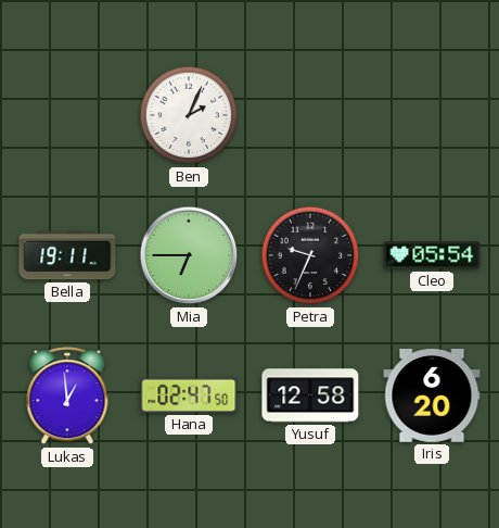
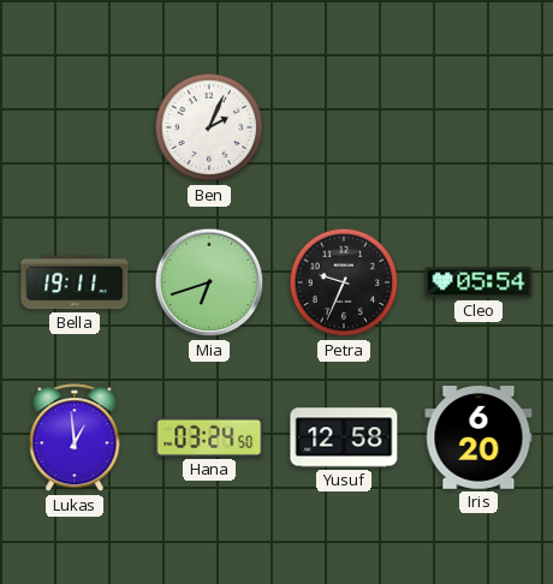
Mia: 6:45 -> 6:42 (209, 282)
Hana: 02:47 -> 03:24 (209, 437)
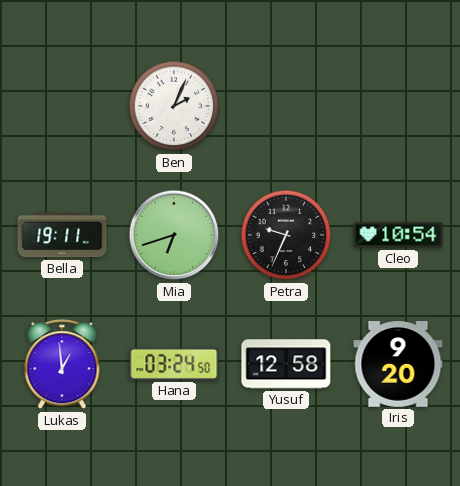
Cleo: 05:54 -> 10:54 (398, 235)
Iris: 6:20 -> 9:20 (398, 365)
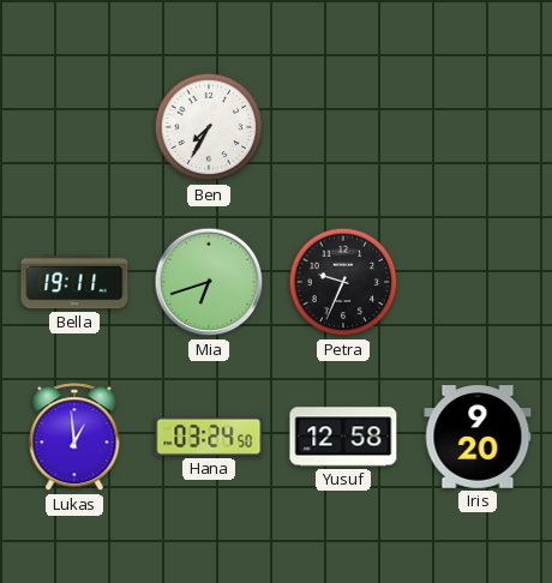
Ben: 2:04 -> 7:35 (209, 127)
Cleo: 10:54 -> none (398, 235)
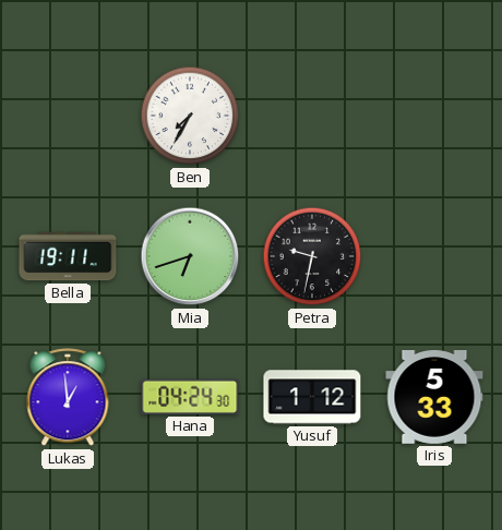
Petra: 9:34 -> 9:32 (312, 256)
Hana: 03:24 -> 04:24 (190, 397)
Yusuf: 12:58 -> 1:12 (312, 397)
Iris: 9:20 -> 5:33 (434, 398)
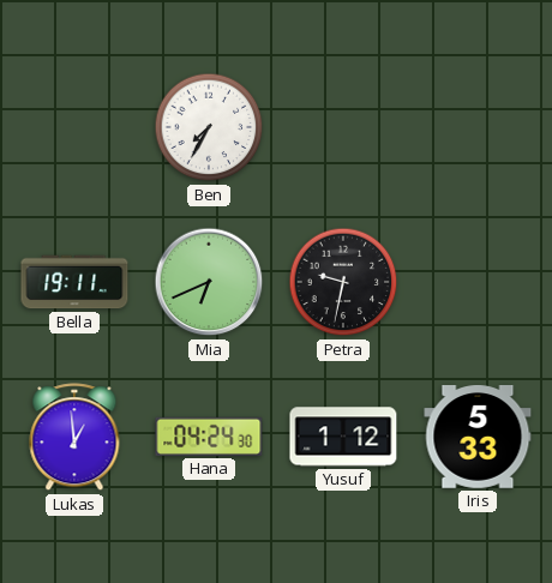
Mia: 6:42 -> 6:41 (209, 282)
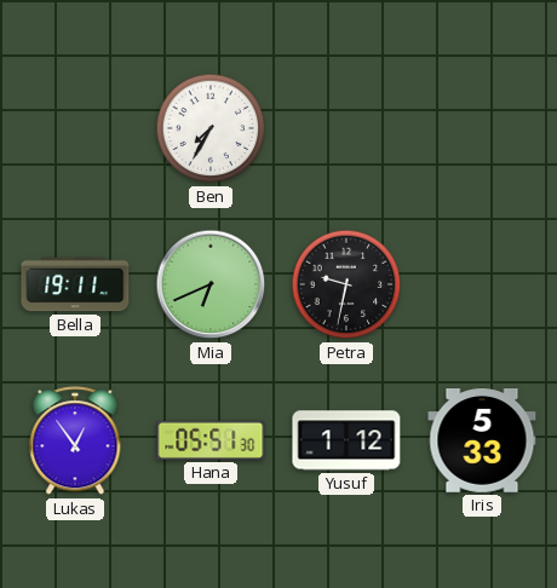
Lukas: 12:59 -> 12:54 (75, 442)
Hana: 04:24 -> 05:51 (211, 440)
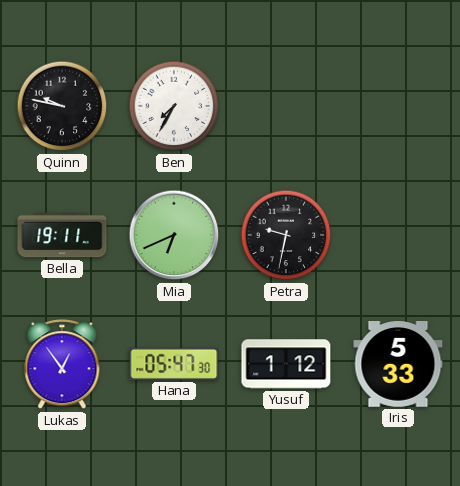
Quinn: none -> 9:47 (62, 106)
Hana: 05:51 -> 05:47 (174, 364)
